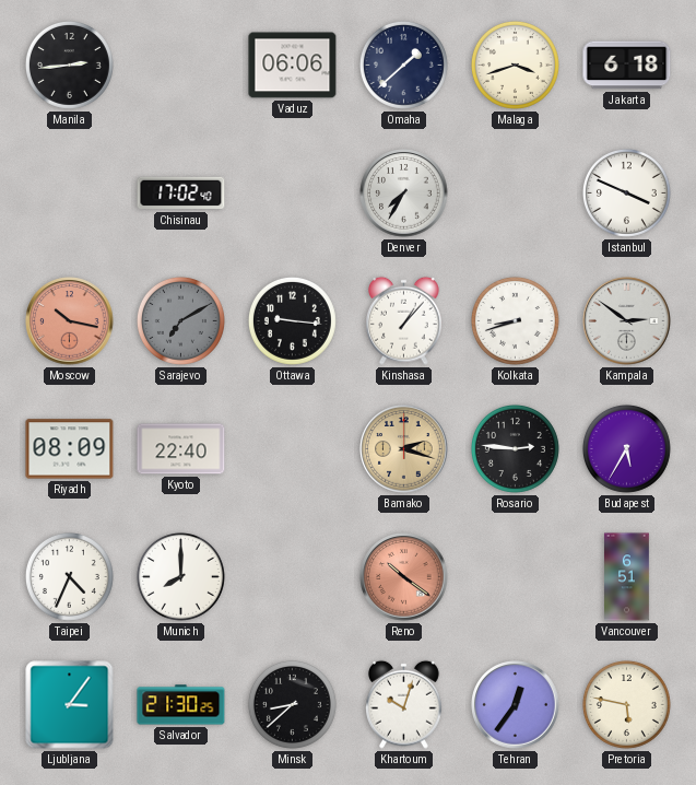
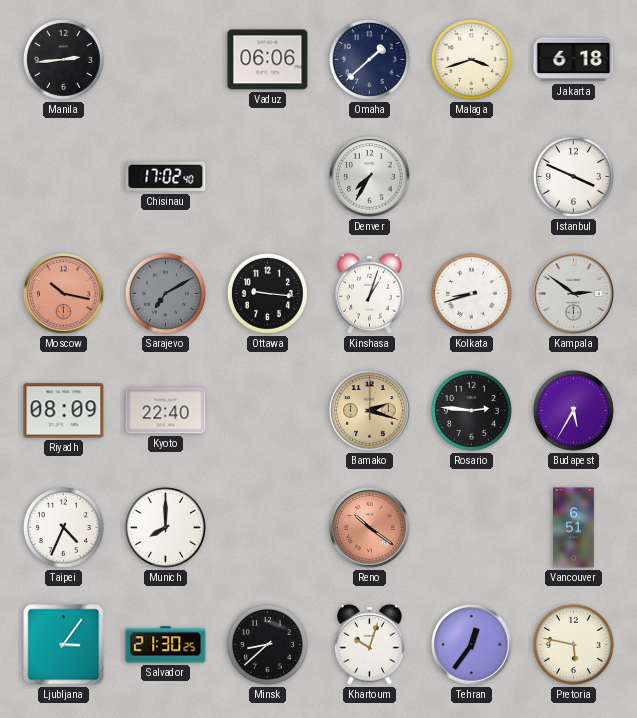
Kinshasa: 1:07 -> 1:03 (370, 293)
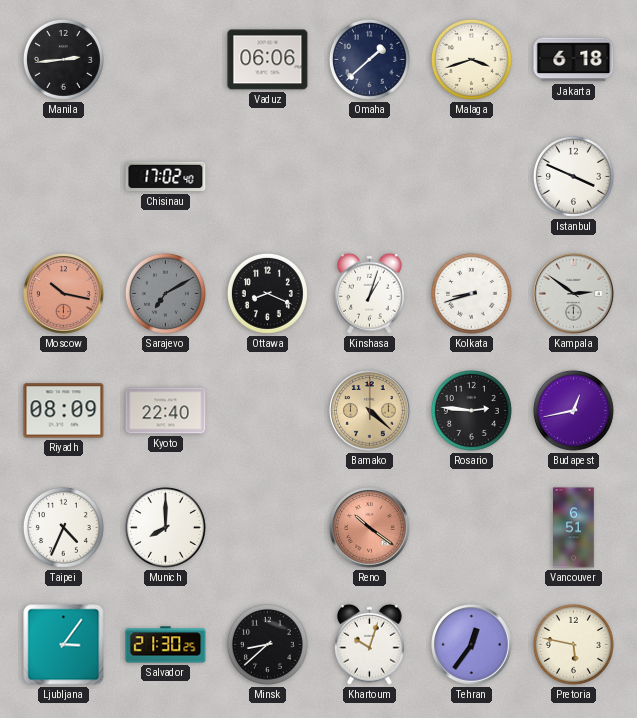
Denver: 7:35 -> none (370, 177)
Ottawa: 9:16 -> 8:19 (267, 293)
Bamako: 2:18 -> 4:22 (370, 411)
Budapest: 5:35 -> 12:43 (573, 410)
